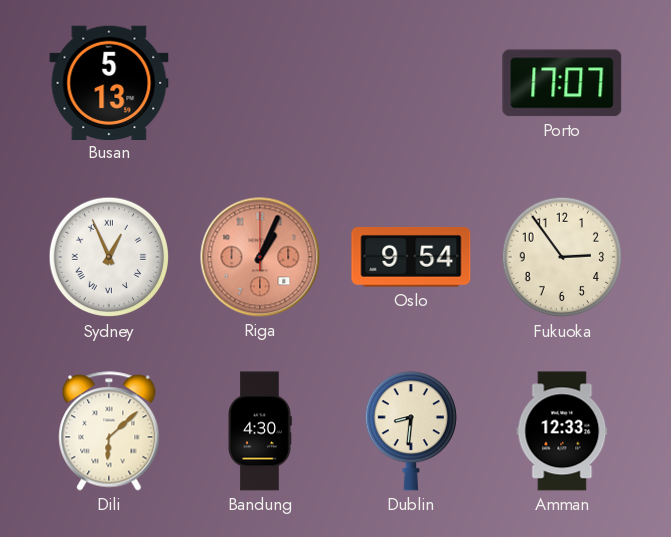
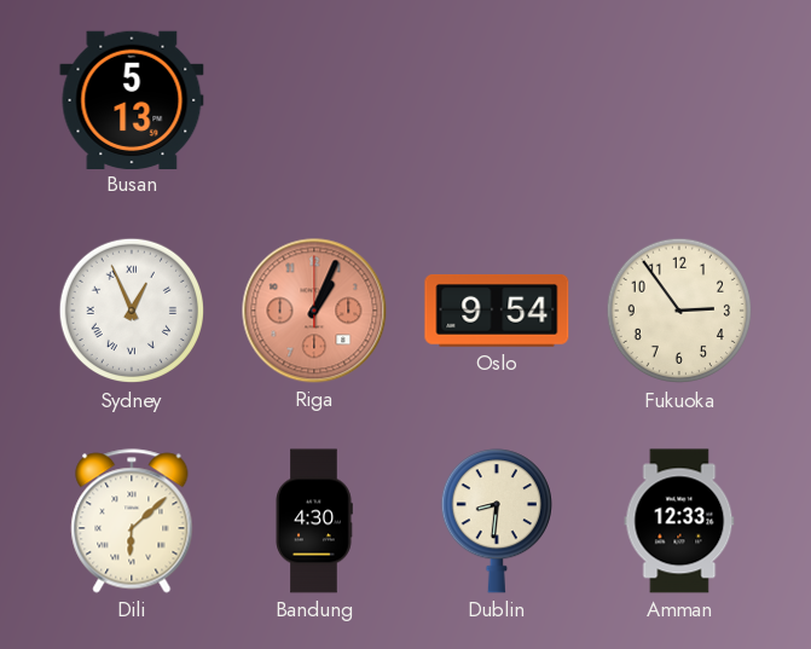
Porto: 17:07 -> none (562, 83)
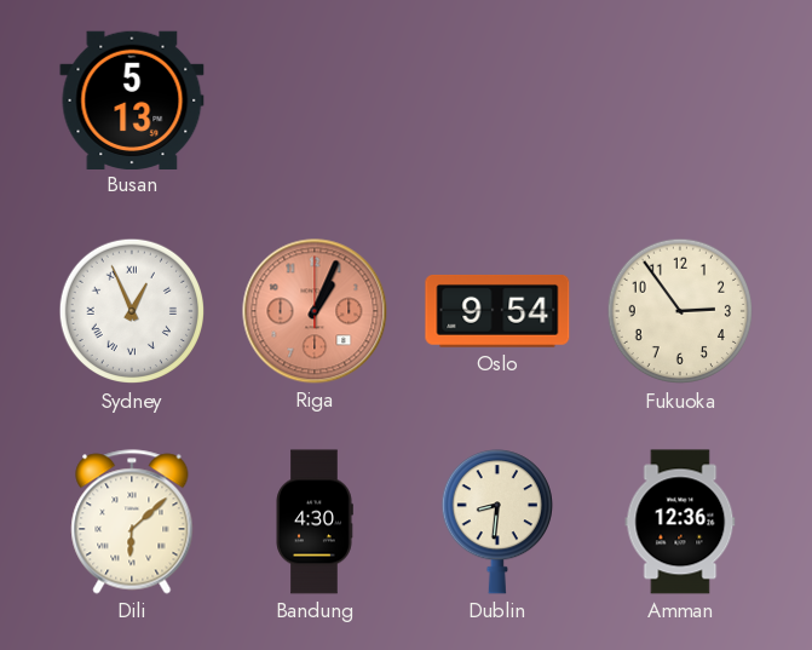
Amman: 12:33 -> 12:36 (680, 522)
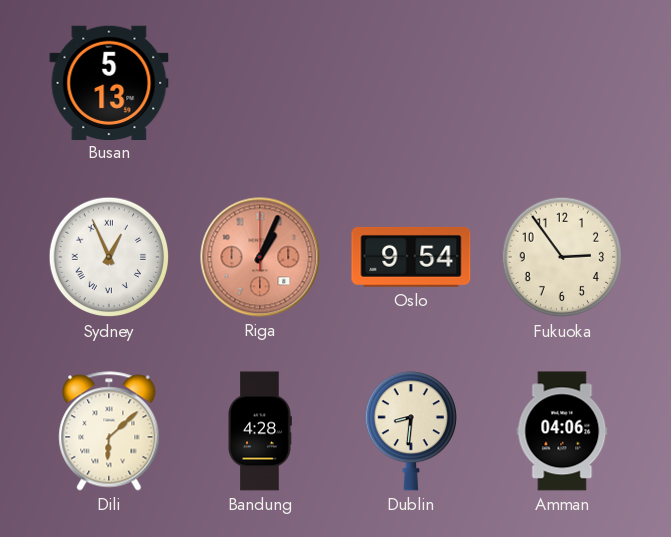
Bandung: 4:30 -> 4:28 (260, 431)
Amman: 12:36 -> 04:06 (562, 431)
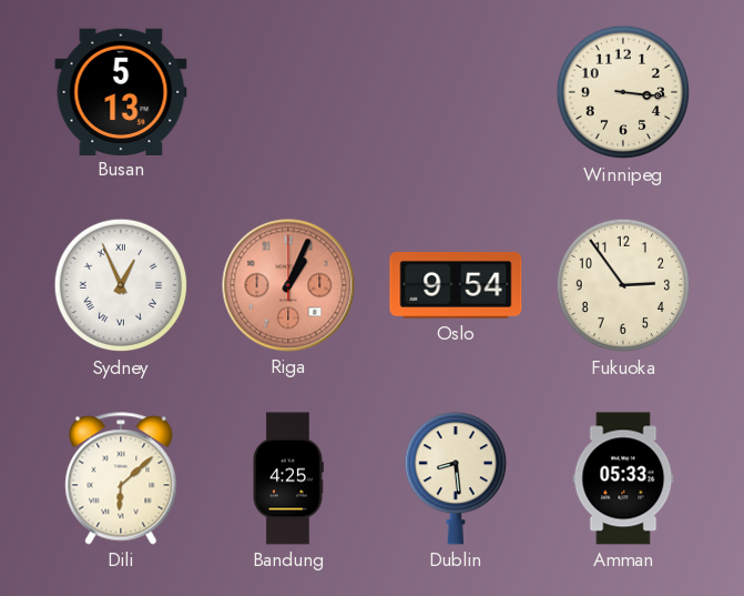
Winnipeg: none -> 3:16 (623, 92)
Bandung: 4:28 -> 4:25 (288, 478)
Dublin: 8:31 -> 8:29 (456, 478)
Amman: 04:06 -> 05:33 (623, 478)
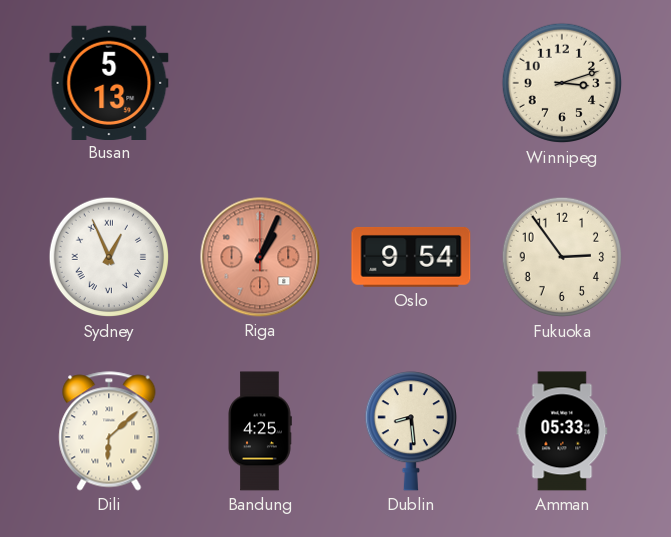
Winnipeg: 3:16 -> 3:12 (562, 83)
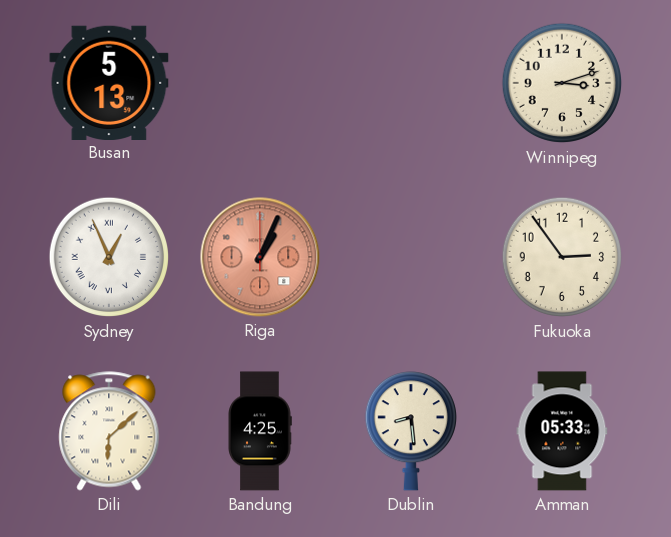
Oslo: 9:54 -> none (411, 257)
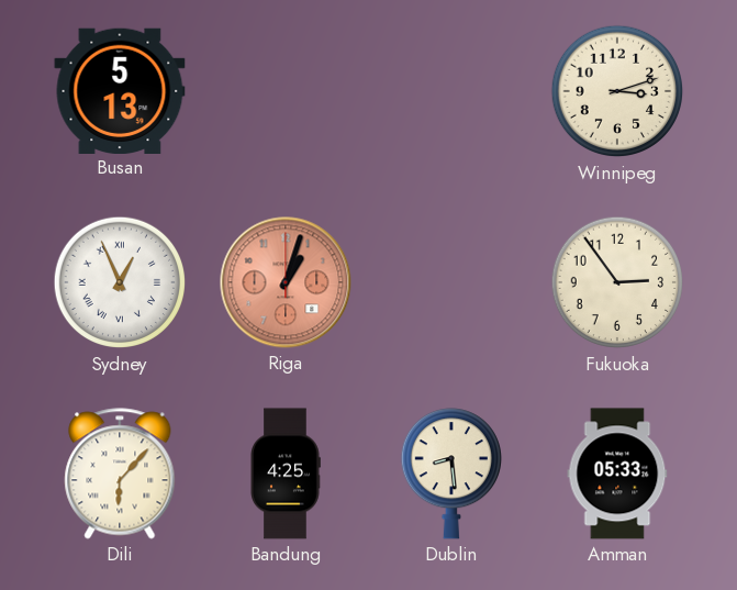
Riga: 1:04 -> 1:03 (286, 282)
Dili: 6:08 -> 6:07 (120, 474)
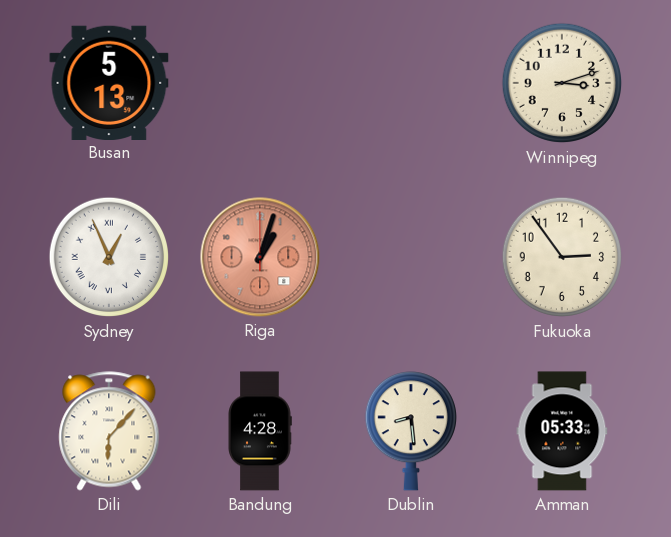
Bandung: 4:25 -> 4:28 (260, 431)
